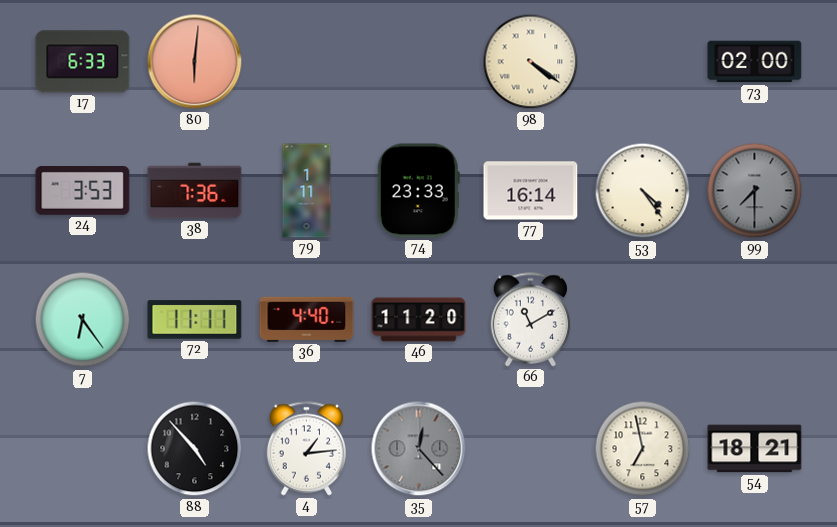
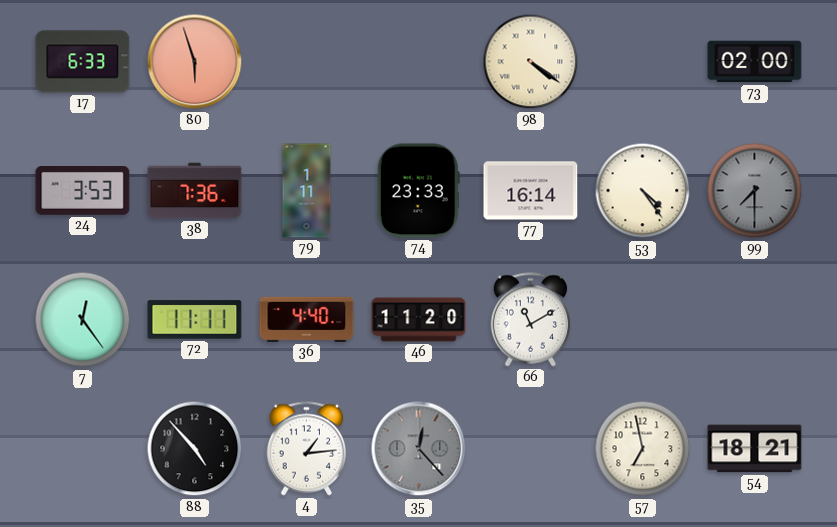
80: 6:01 -> 5:57 (195, 62)
7: 6:24 -> 12:24 (83, 320)
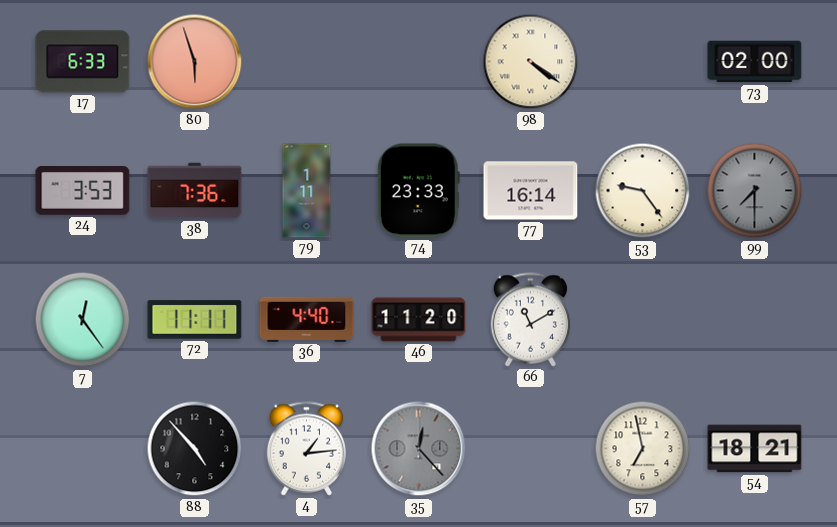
53: 4:24 -> 9:24 (643, 191)
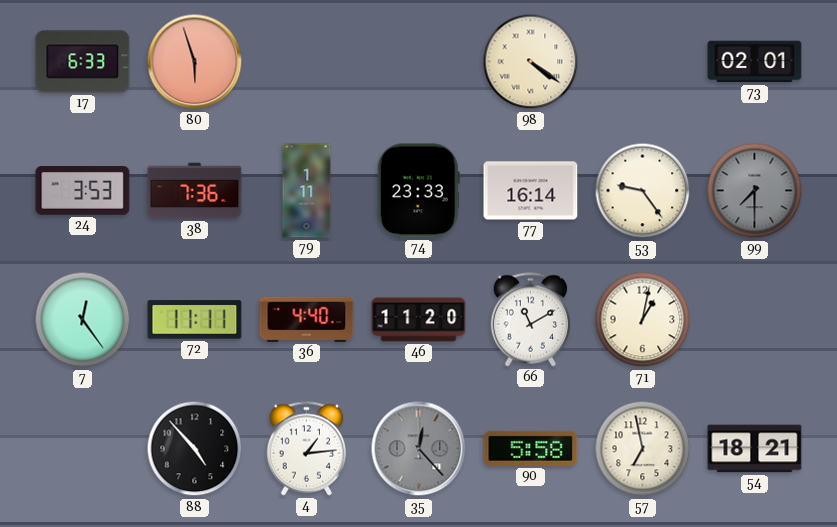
73: 02:00 -> 02:01 (755, 62)
71: none -> 1:02 (643, 320)
90: none -> 5:58 (531, 448)
